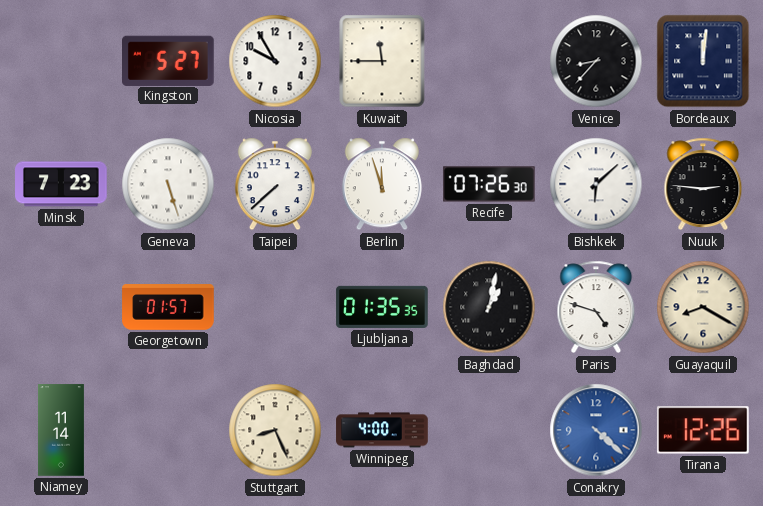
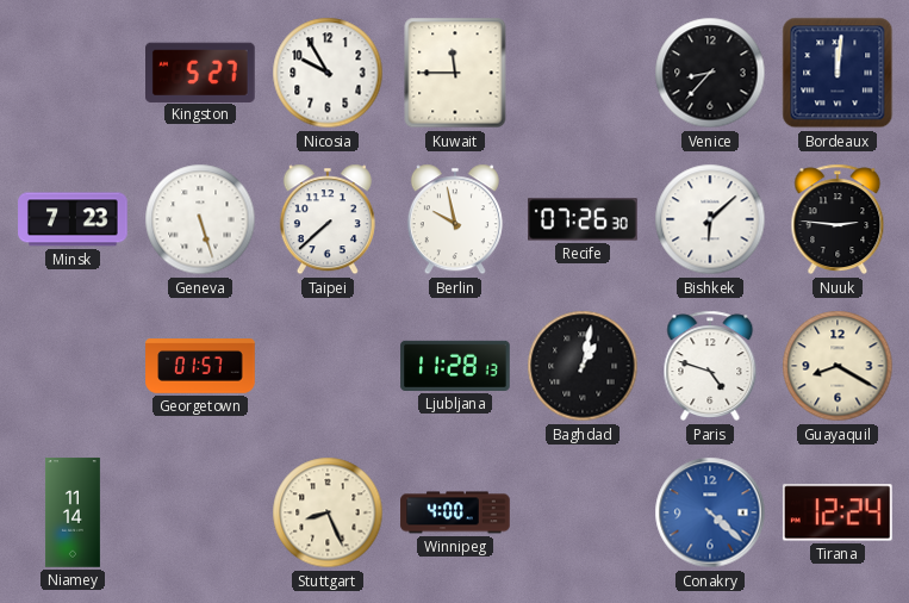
Berlin: 11:57 -> 9:58 (455, 219)
Ljubljana: 01:35 -> 11:28 (455, 366)
Tirana: 12:26 -> 12:24 (838, 512)
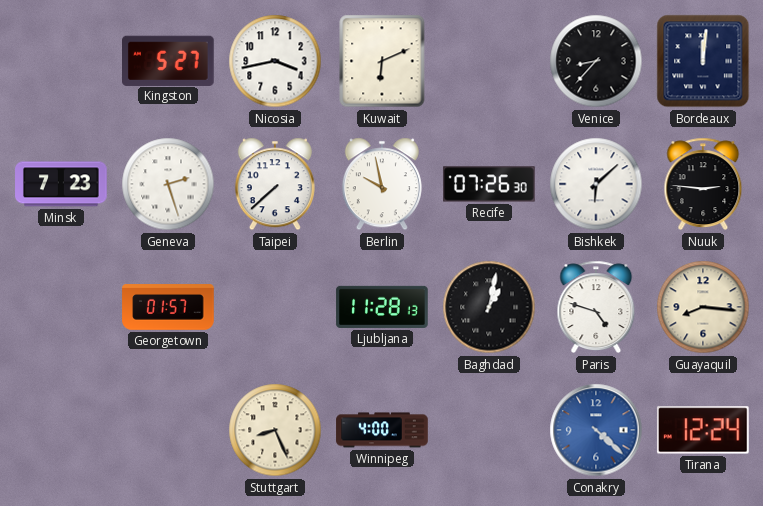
Nicosia: 9:55 -> 3:43 (275, 61)
Kuwait: 11:45 -> 6:11 (382, 61)
Geneva: 5:27 -> 2:27 (168, 184)
Guayaquil: 8:20 -> 8:16 (703, 307)
Niamey: 11:14 -> none (73, 512)
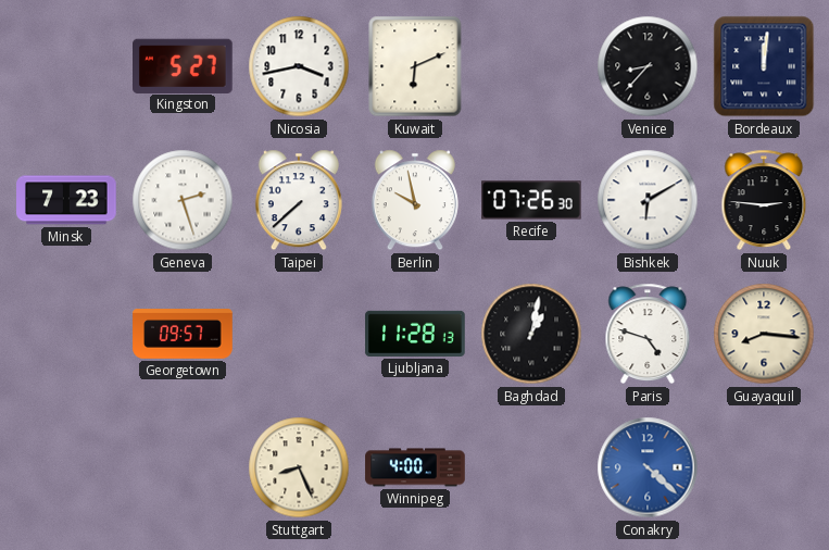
Bishkek: 6:08 -> 6:10 (648, 200)
Georgetown: 01:57 -> 09:57 (183, 334)
Tirana: 12:24 -> none (703, 430)
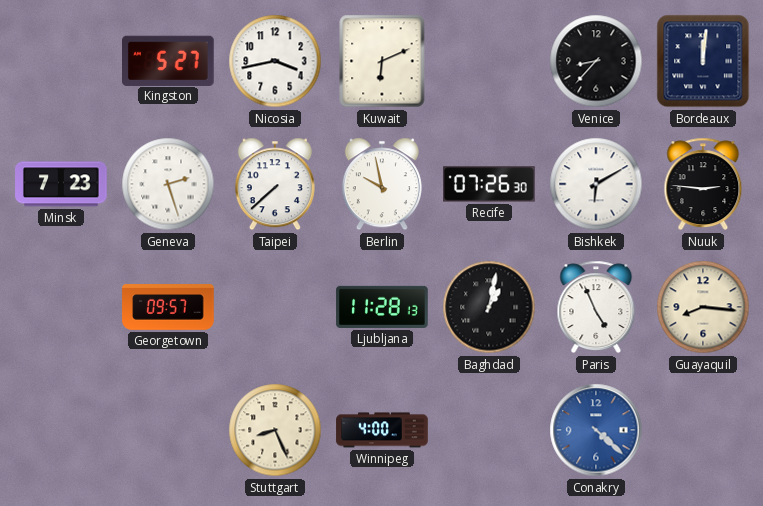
Paris: 4:48 -> 4:56 (596, 307)
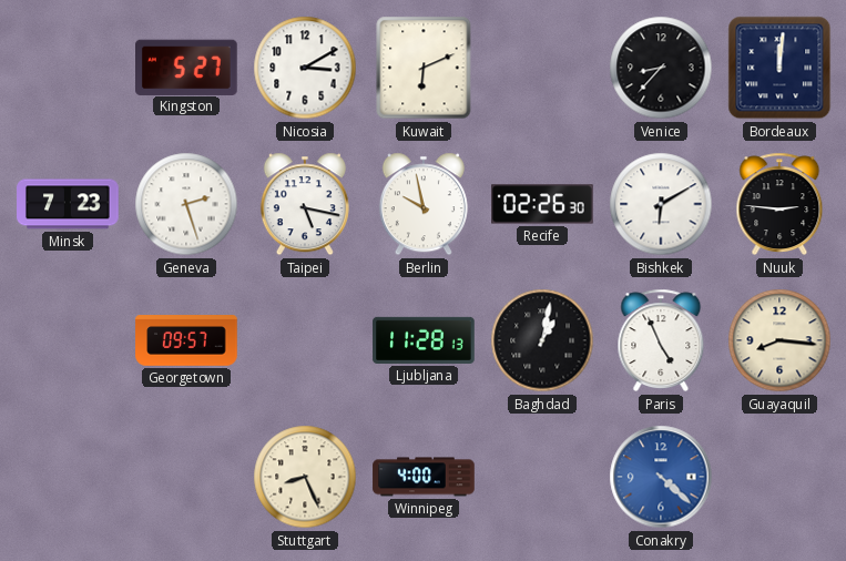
Nicosia: 3:43 -> 3:10 (305, 68)
Taipei: 7:38 -> 5:17 (305, 204)
Recife: 07:26 -> 02:26 (542, 204)
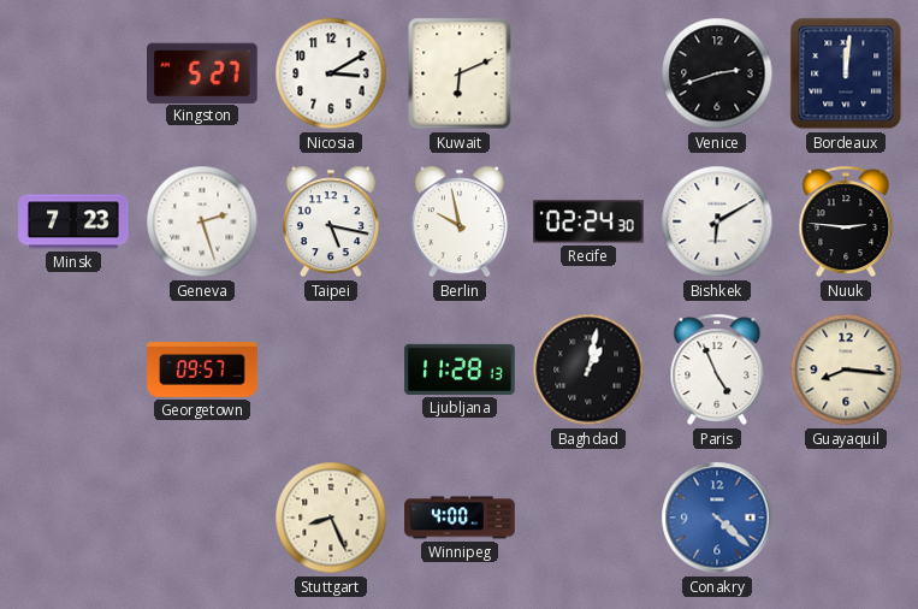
Venice: 8:37 -> 2:42 (717, 73)
Recife: 02:26 -> 02:24 (588, 221)
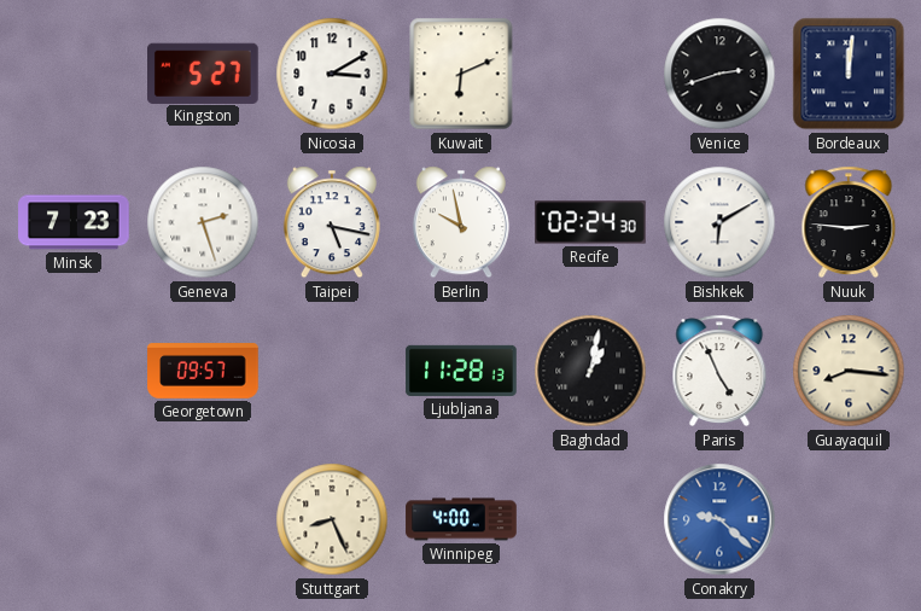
Conakry: 4:22 -> 9:22 (719, 519)
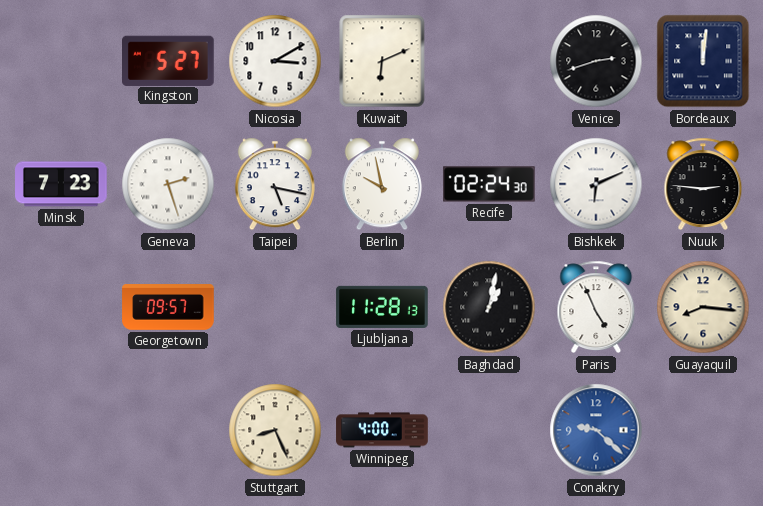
Bishkek: 6:10 -> 6:11 (596, 184)
